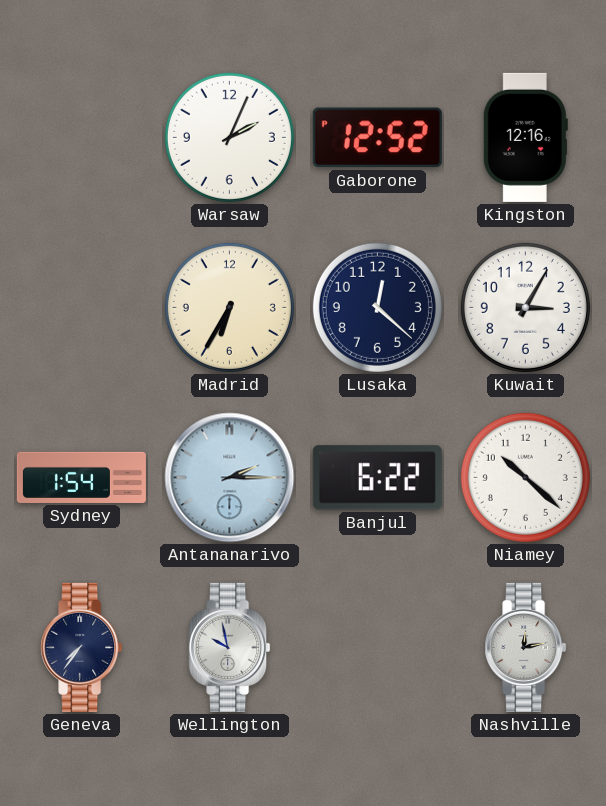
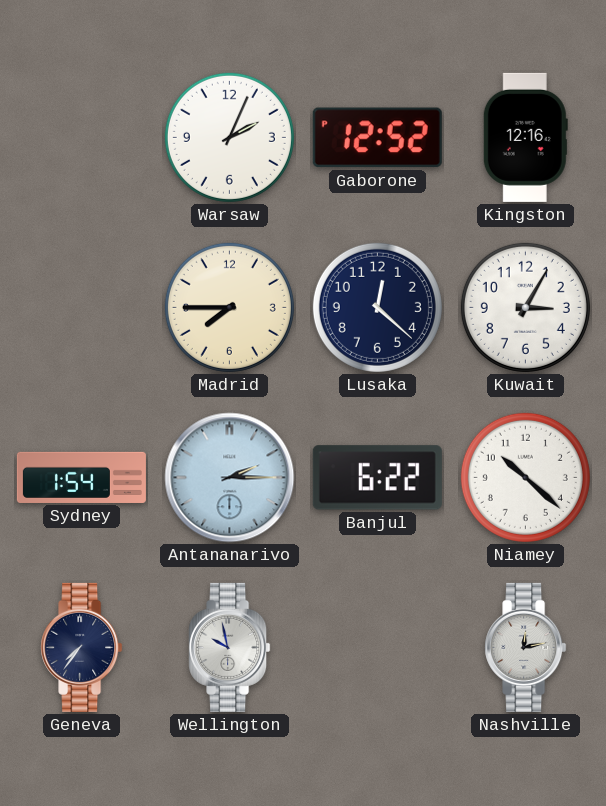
Madrid: 6:35 -> 7:45 (229, 307)
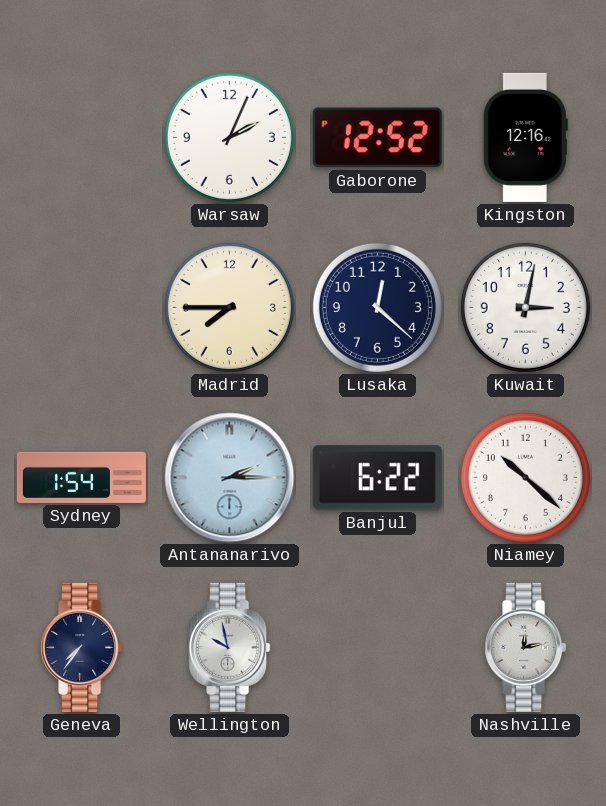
Kuwait: 3:05 -> 3:02 (525, 307)
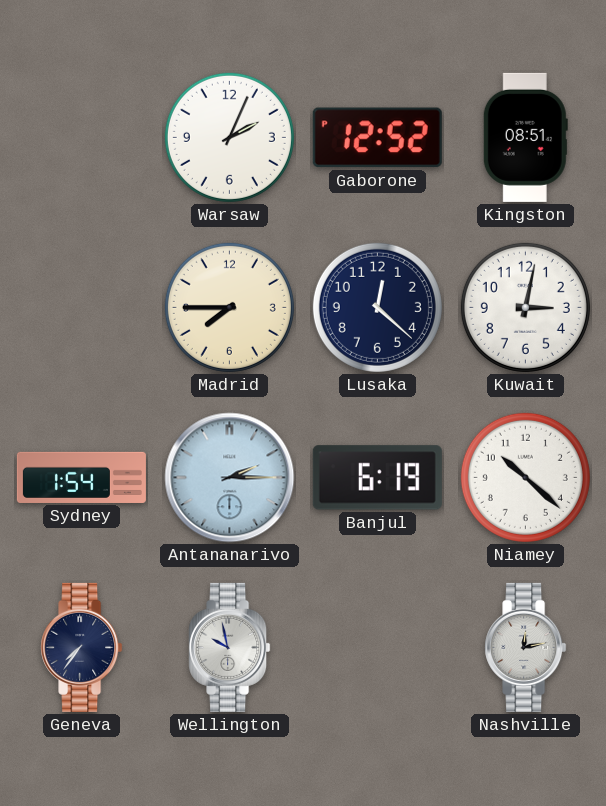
Kingston: 12:16 -> 08:51 (525, 137)
Banjul: 6:22 -> 6:19 (377, 478)
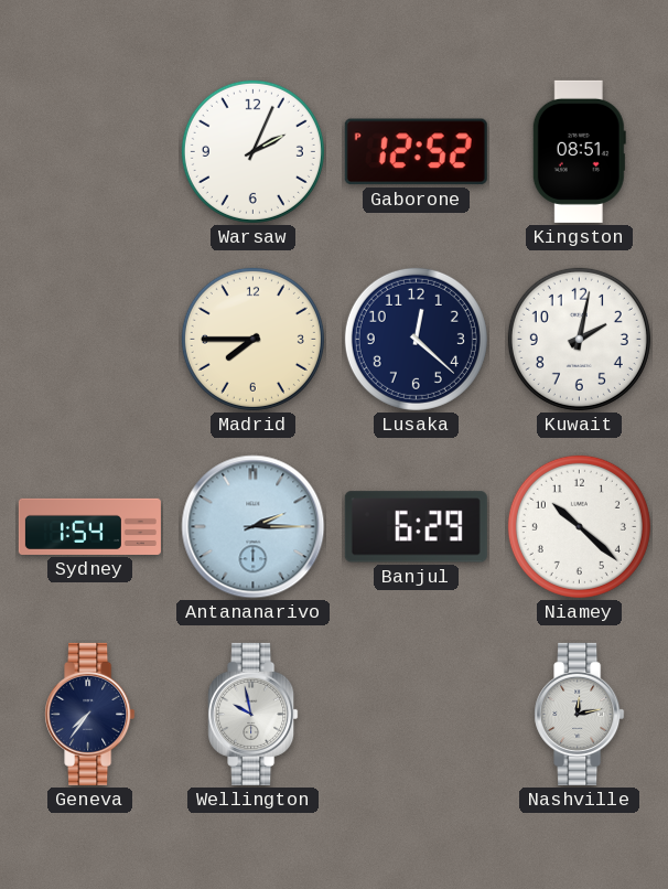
Kuwait: 3:02 -> 2:02 (579, 339)
Banjul: 6:19 -> 6:29 (416, 527)
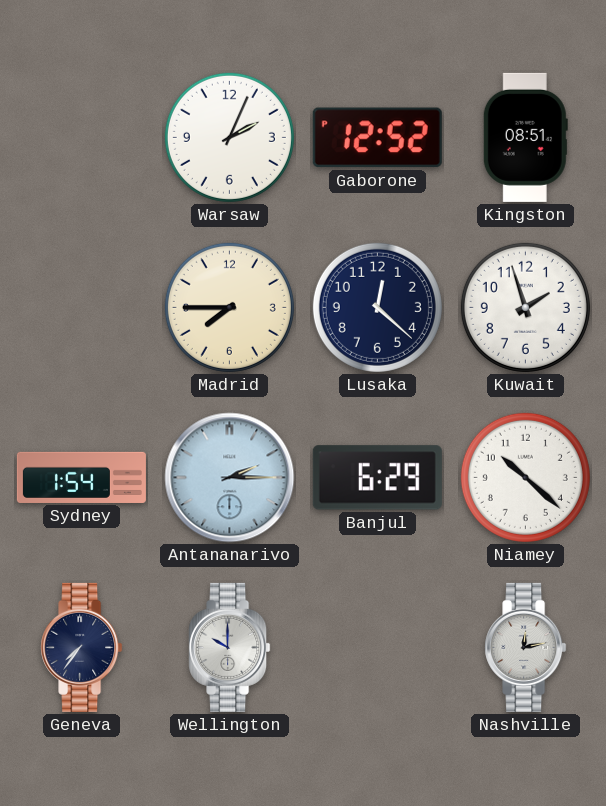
Kuwait: 2:02 -> 1:57 (525, 307)
Wellington: 9:58 -> 10:00 (230, 647)
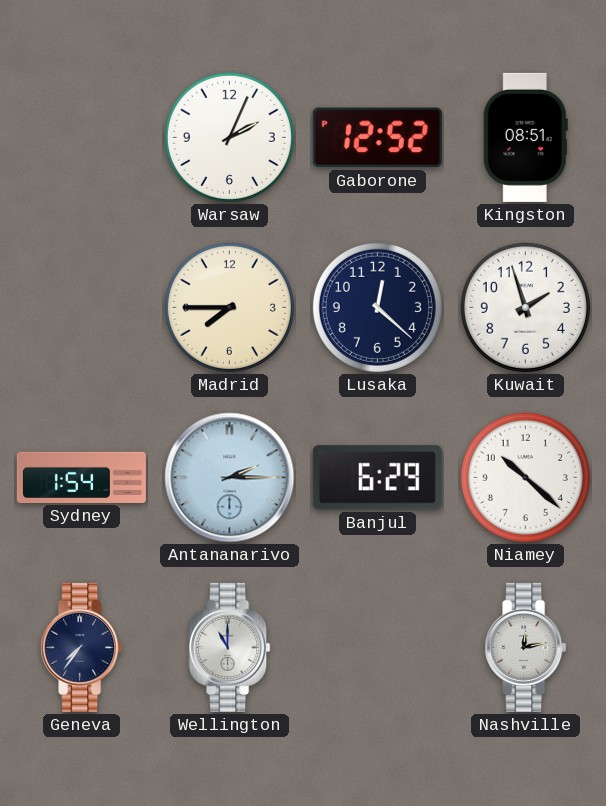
Wellington: 10:00 -> 11:00 (230, 647)
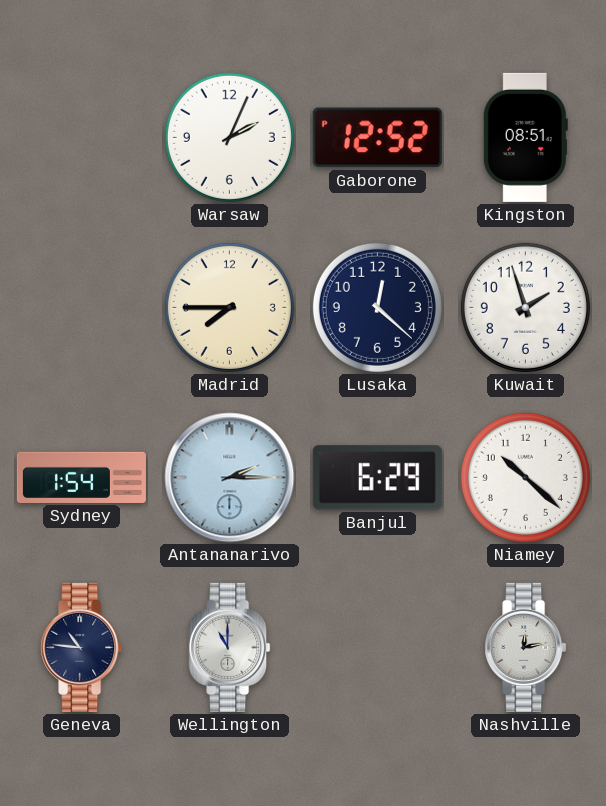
Geneva: 7:36 -> 10:46 (82, 647)
